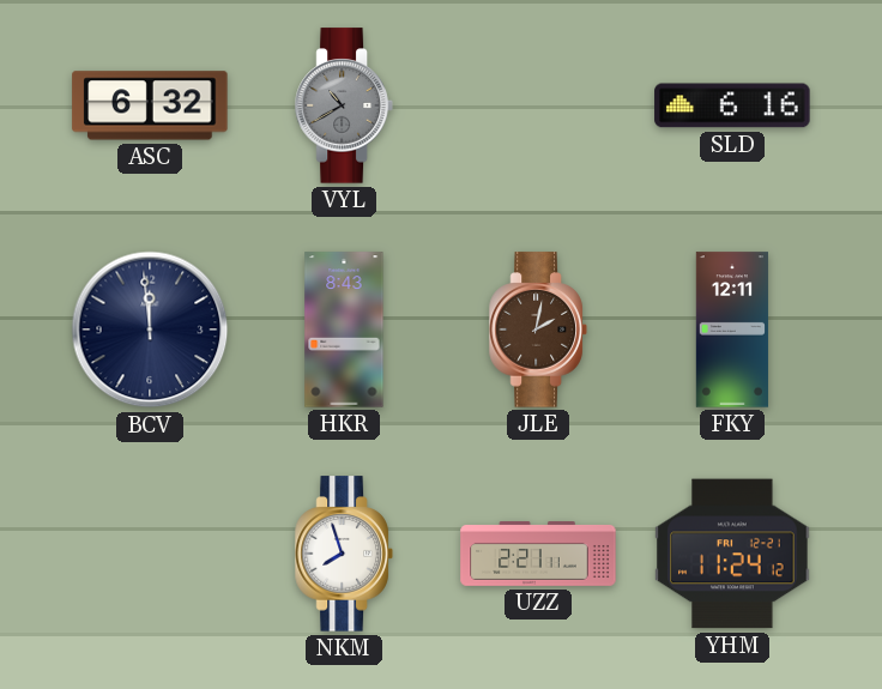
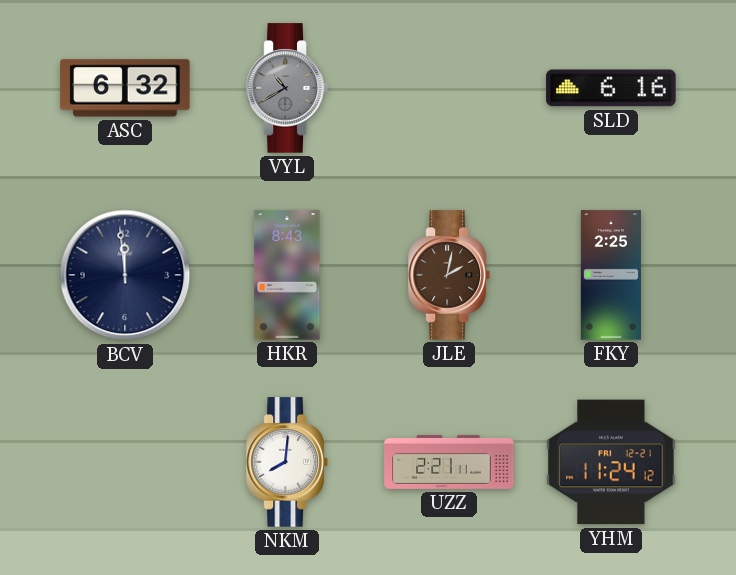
FKY: 12:11 -> 2:25 (611, 275)
NKM: 7:57 -> 8:01 (287, 462)
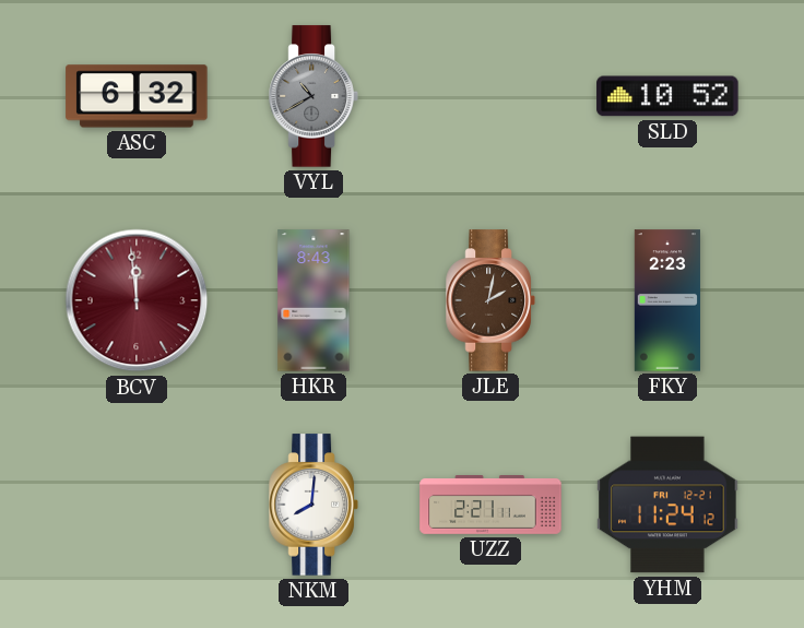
SLD: 6:16 -> 10:52 (667, 96)
BCV dial: navy -> burgundy (137, 300)
FKY: 2:25 -> 2:23 (667, 300)
